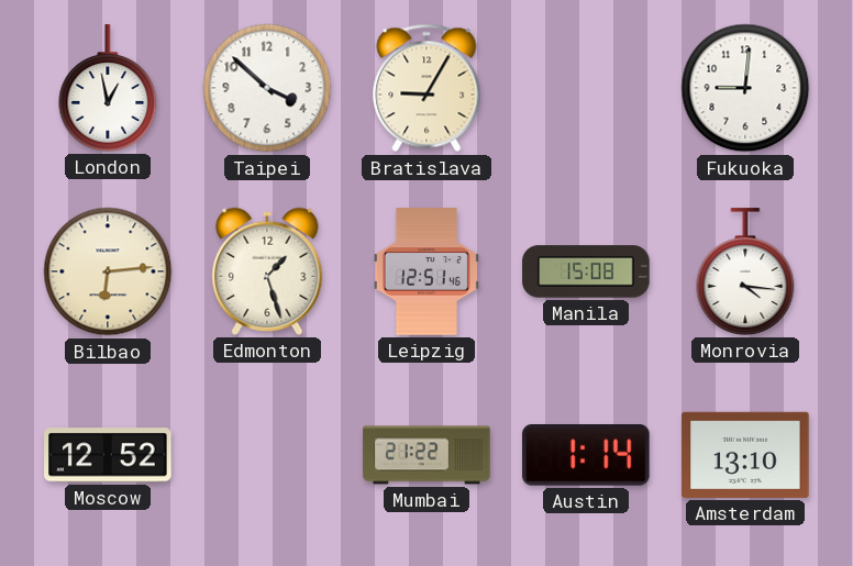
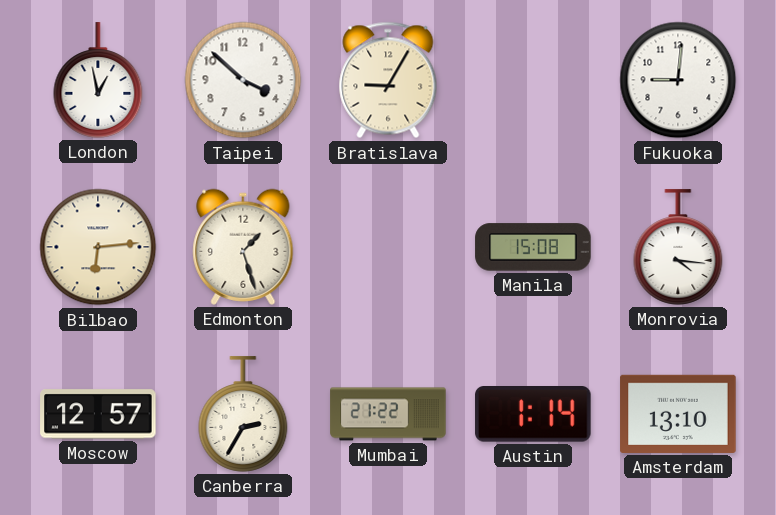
Leipzig: 12:51 -> none (427, 271)
Moscow: 12:52 -> 12:57 (98, 414)
Canberra: none -> 2:35 (243, 414)
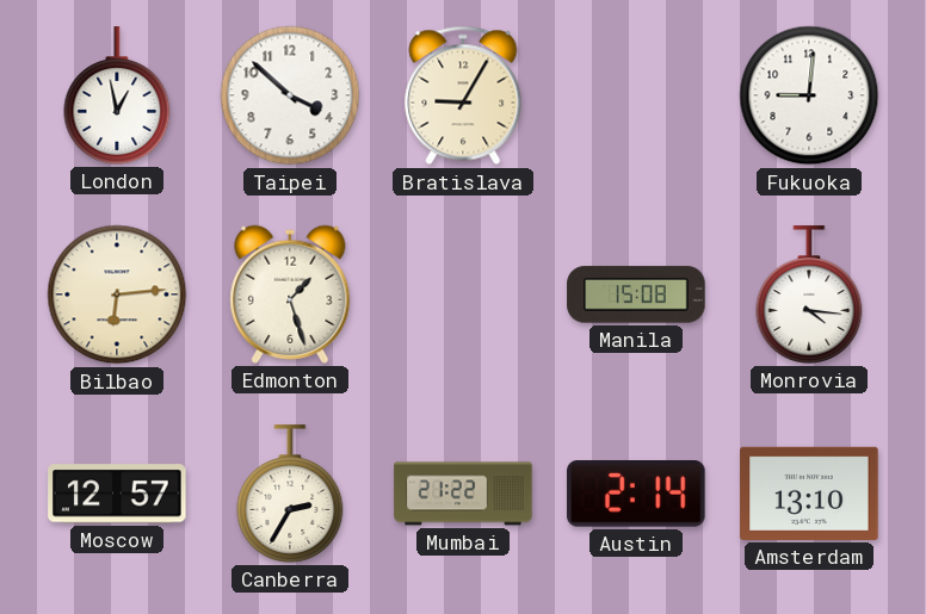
Austin: 1:14 -> 2:14 (636, 495)
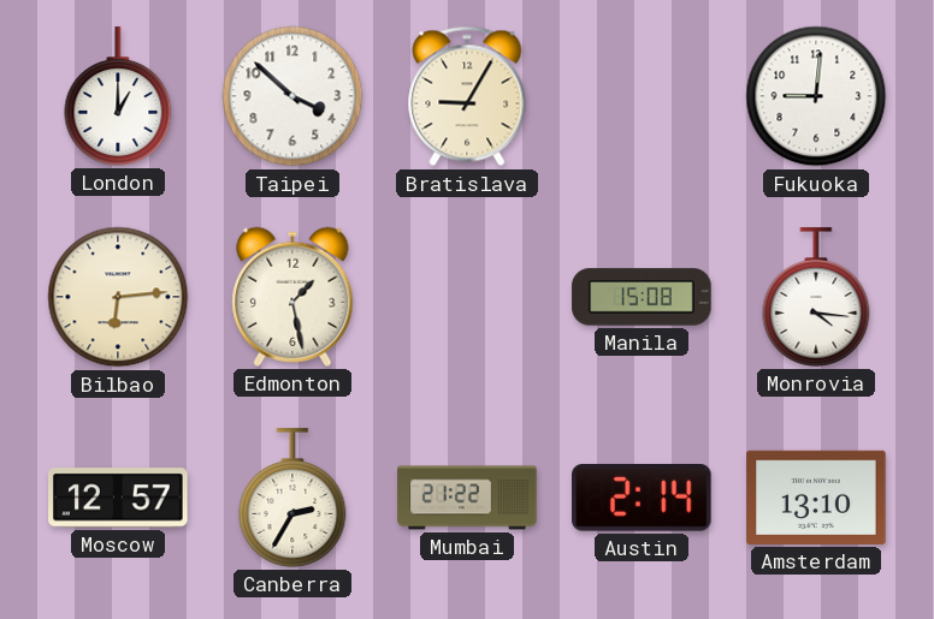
London: 12:58 -> 1:00 (118, 96)
Edmonton: 1:27 -> 1:28 (292, 297)
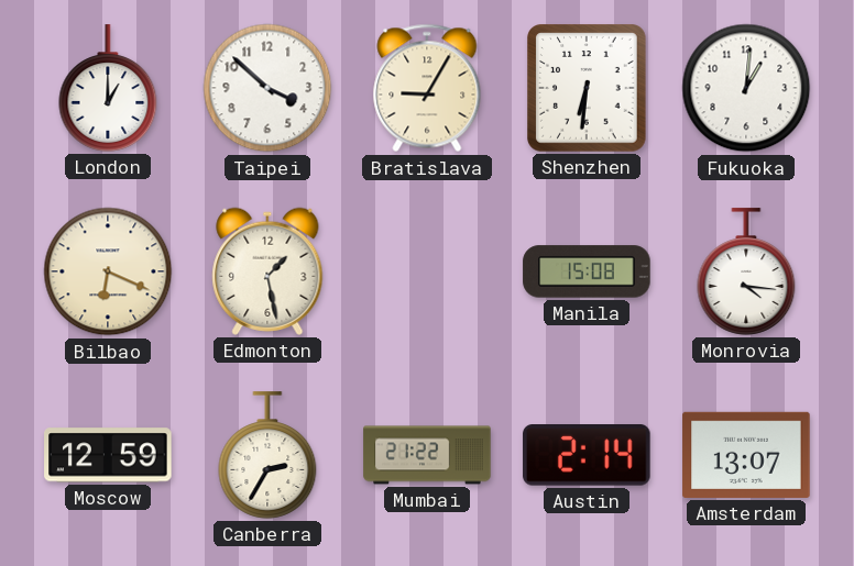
Shenzhen: none -> 6:31 (587, 88)
Fukuoka: 9:01 -> 1:01 (746, 88)
Bilbao: 6:14 -> 6:19 (108, 271)
Moscow: 12:57 -> 12:59 (108, 455)
Amsterdam: 13:10 -> 13:07 (746, 455)
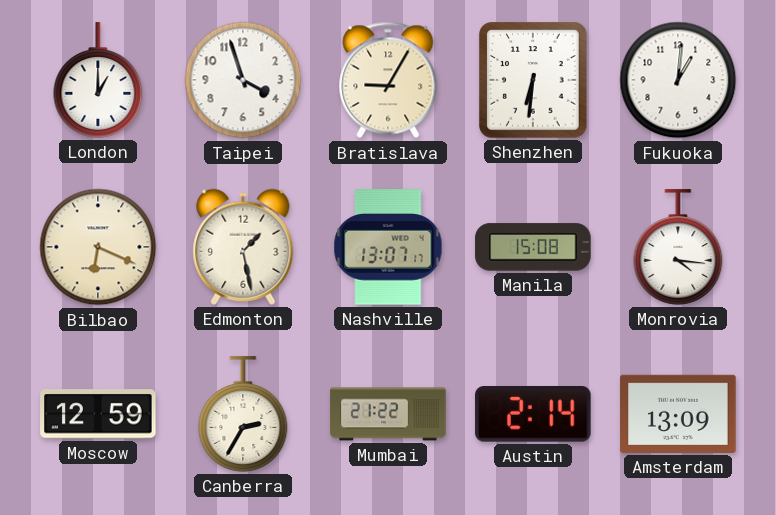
Taipei: 3:52 -> 3:57 (243, 80)
Nashville: none -> 13:07 (388, 247)
Amsterdam: 13:07 -> 13:09 (678, 414)
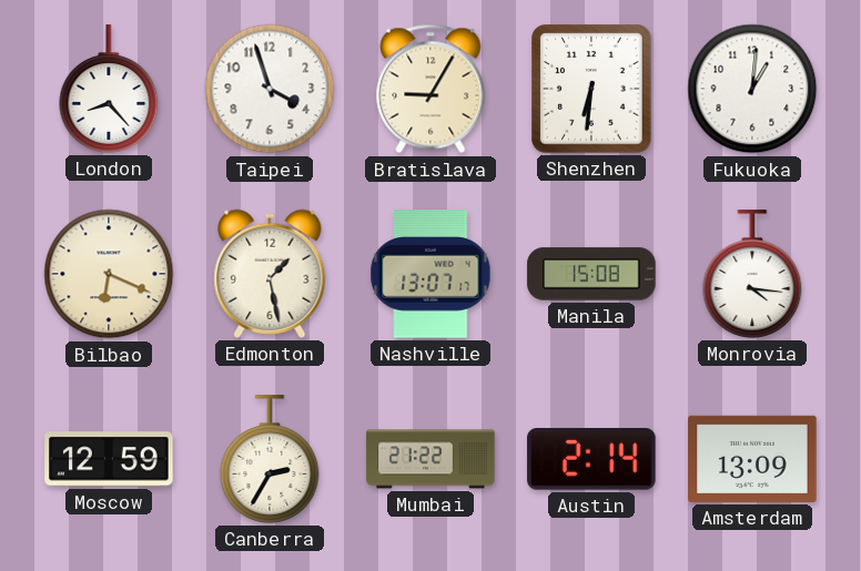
London: 1:00 -> 8:23 (109, 89)
